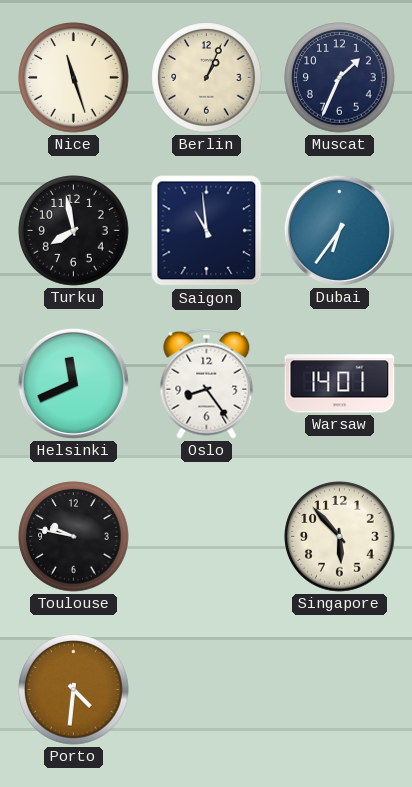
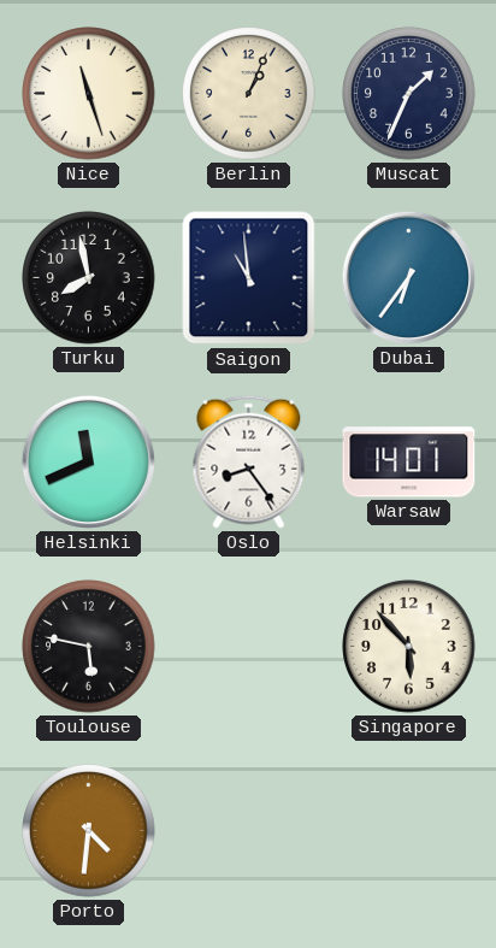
Toulouse: 9:47 -> 5:47 (89, 647)
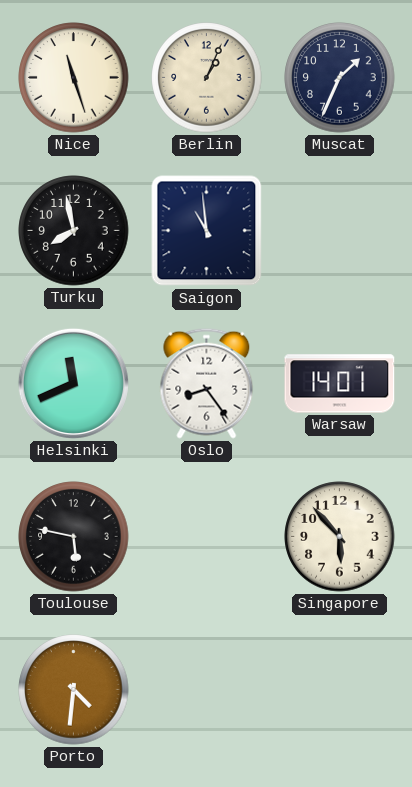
Dubai: 6:36 -> none (408, 277)
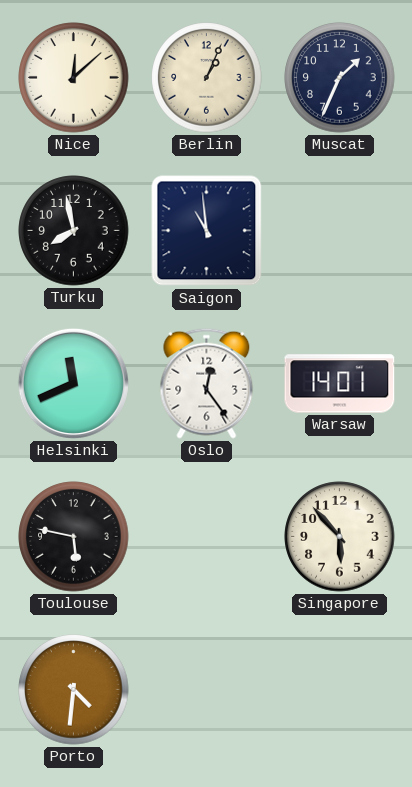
Nice: 11:27 -> 12:08 (74, 78)
Oslo: 8:24 -> 12:24 (207, 383)
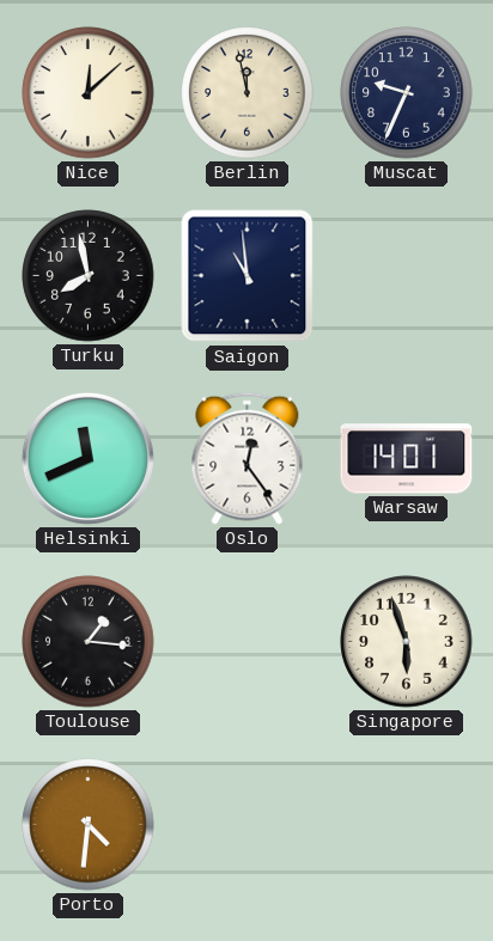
Berlin: 1:04 -> 11:58 (248, 93)
Muscat: 1:34 -> 9:34 (407, 93)
Toulouse: 5:47 -> 1:16 (89, 642)
Singapore: 5:53 -> 5:57 (407, 642)
